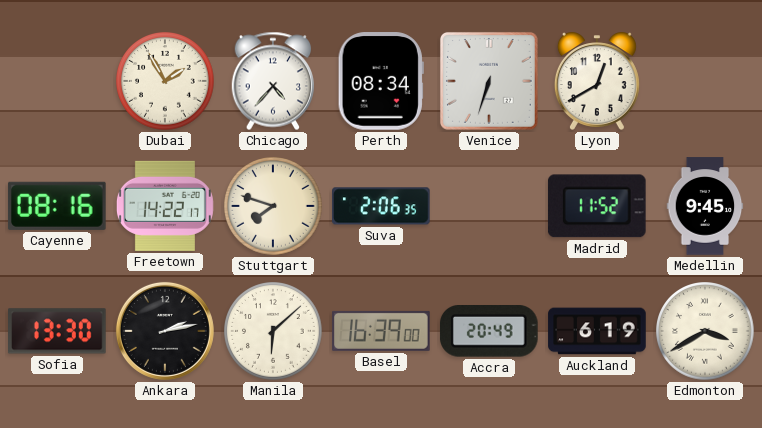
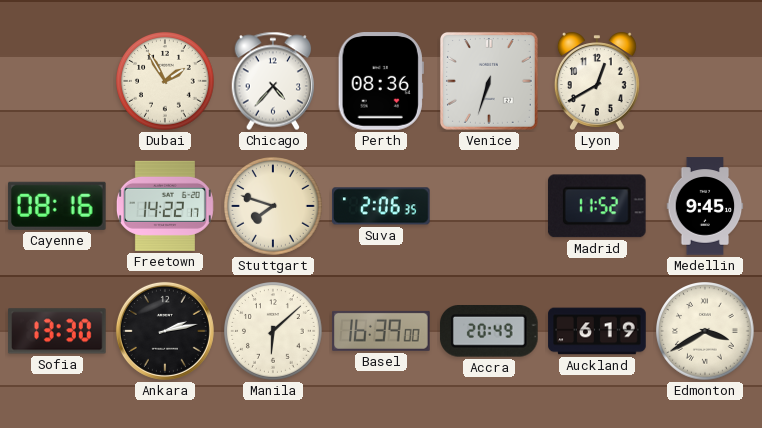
Perth: 08:34 -> 08:36 (381, 81)
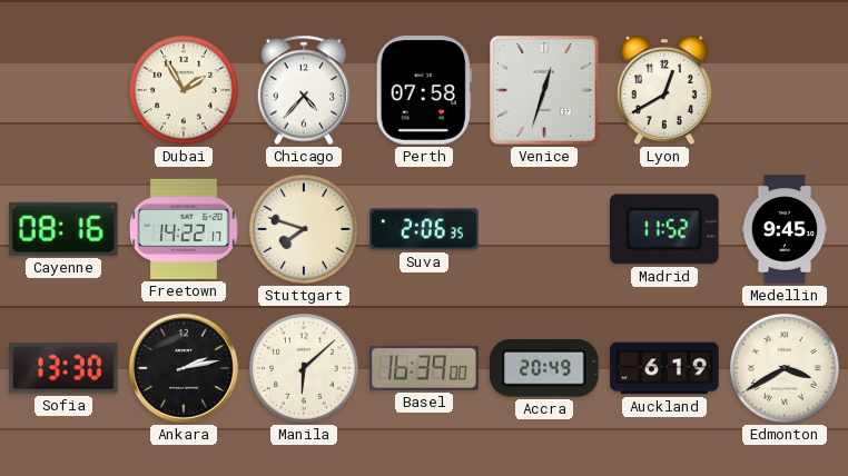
Perth: 08:36 -> 07:58 (424, 90)
Venice: 6:33 -> 12:33 (544, 90)
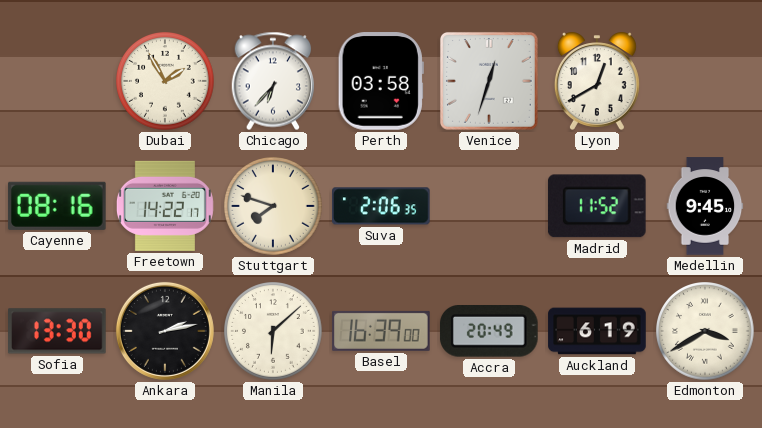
Chicago: 4:37 -> 6:37 (273, 81)
Perth: 07:58 -> 03:58 (381, 81)
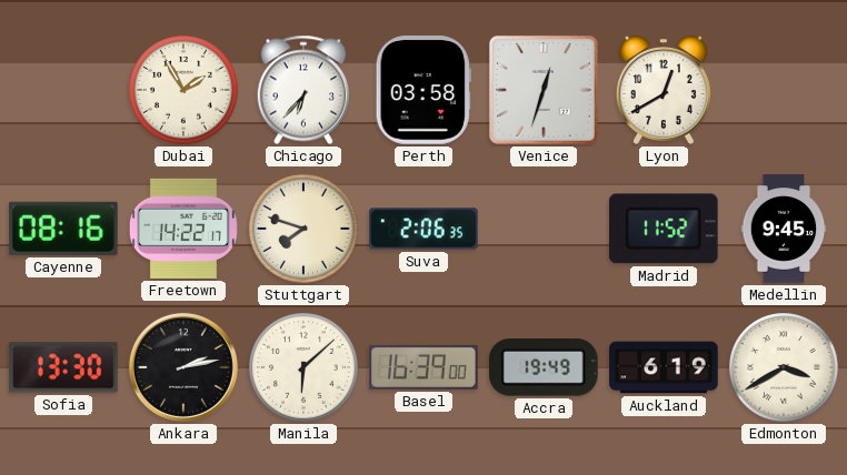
Accra: 20:49 -> 19:49 (544, 367)
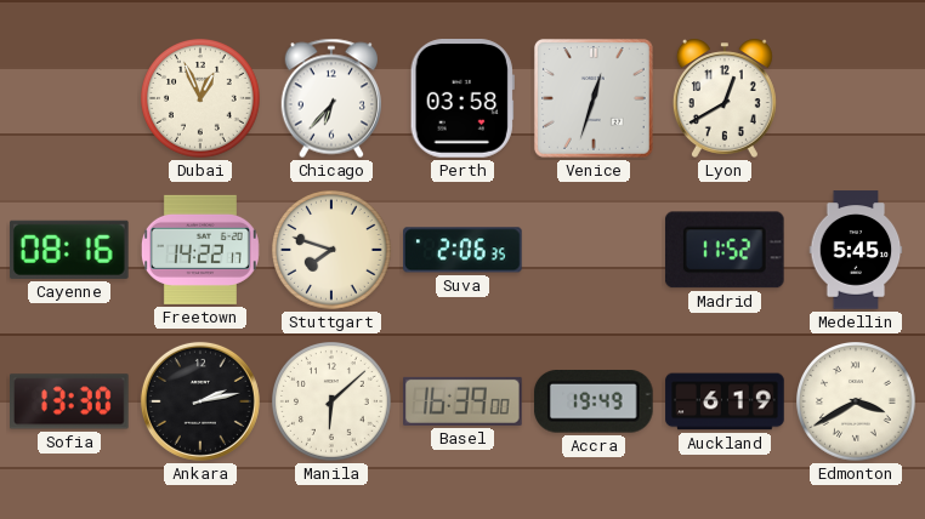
Dubai: 1:55 -> 12:56 (202, 99)
Medellin: 9:45 -> 5:45 (856, 250)
